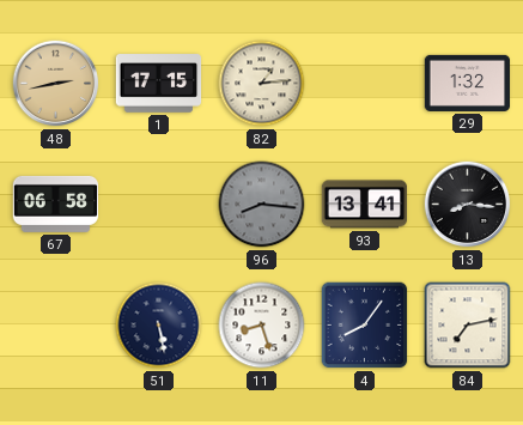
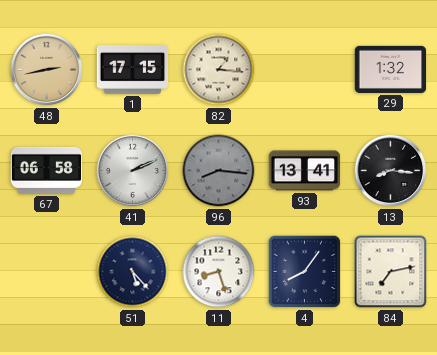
82: 1:14 -> 1:16 (219, 70)
41: none -> 2:11 (133, 171)
51: 5:28 -> 5:23 (133, 272)
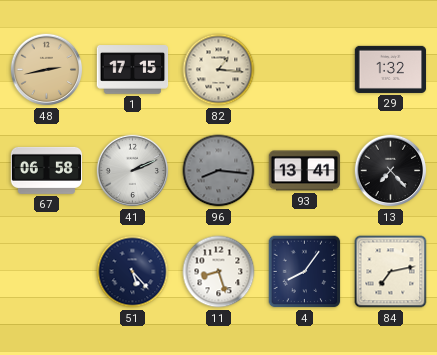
13: 8:16 -> 7:23 (391, 171)
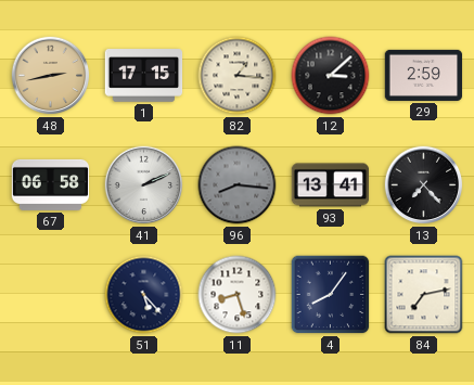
12: none -> 3:08 (331, 76)
29: 1:32 -> 2:59 (424, 75)
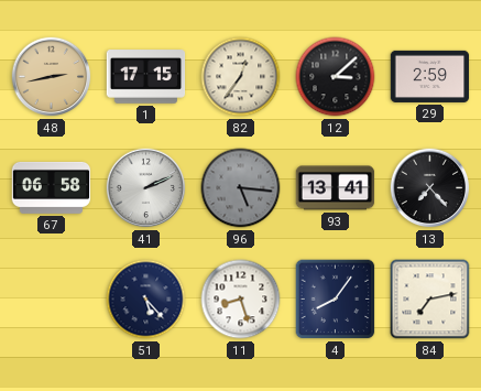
82: 1:16 -> 12:36 (241, 77)
96: 8:16 -> 5:16 (241, 188)
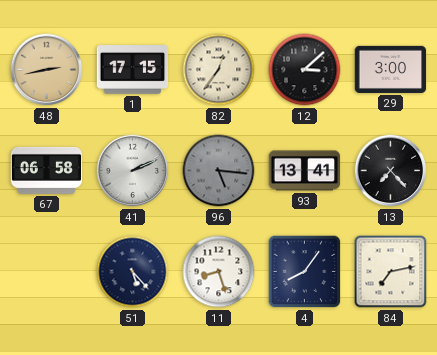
29: 2:59 -> 3:00 (391, 69)
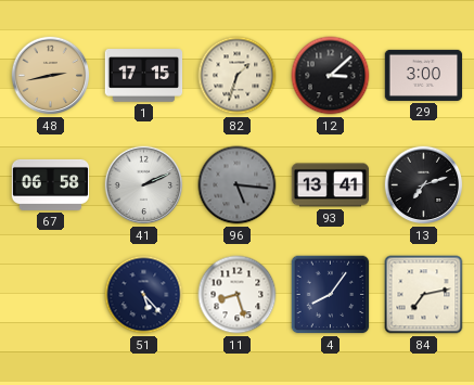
82: 12:36 -> 1:33 (238, 76)
13: 7:23 -> 7:12 (424, 185)
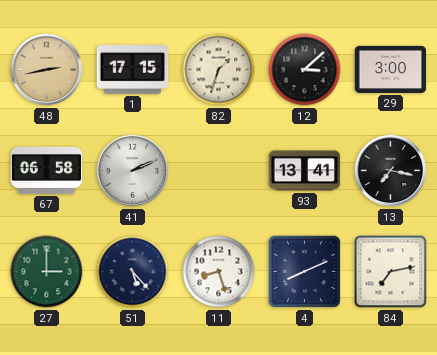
96: 5:16 -> none (238, 185)
13: 7:12 -> 7:17 (391, 171)
27: none -> 3:00 (47, 272)
4: 8:06 -> 8:11 (305, 272)
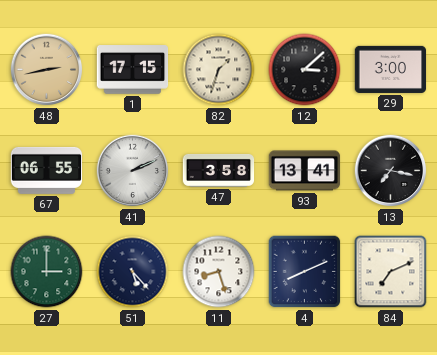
67: 06:58 -> 06:55 (47, 170)
47: none -> 3:58 (219, 170)
84: 7:13 -> 7:11 (391, 272)
